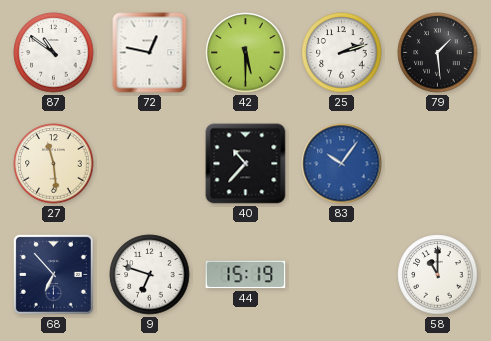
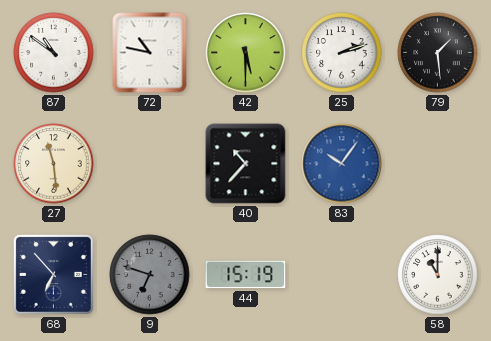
72: 12:47 -> 10:47 (150, 53)
9 dial: white -> grey (150, 275)
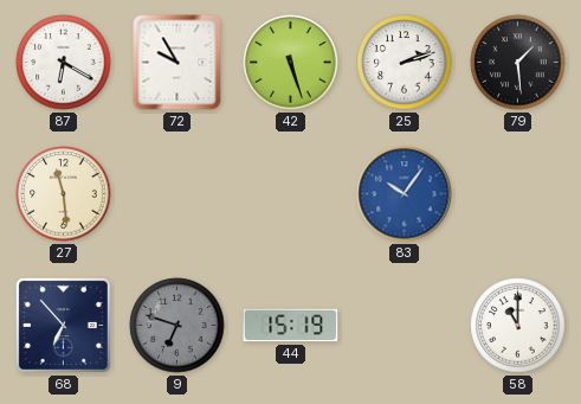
87: 10:51 -> 6:20 (64, 63)
72: 10:47 -> 9:55 (177, 63)
42: 5:30 -> 5:27 (291, 63)
40: 10:37 -> none (246, 164)
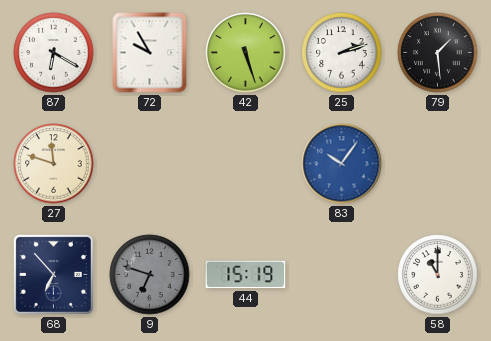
27: 11:29 -> 11:48 (54, 164)
